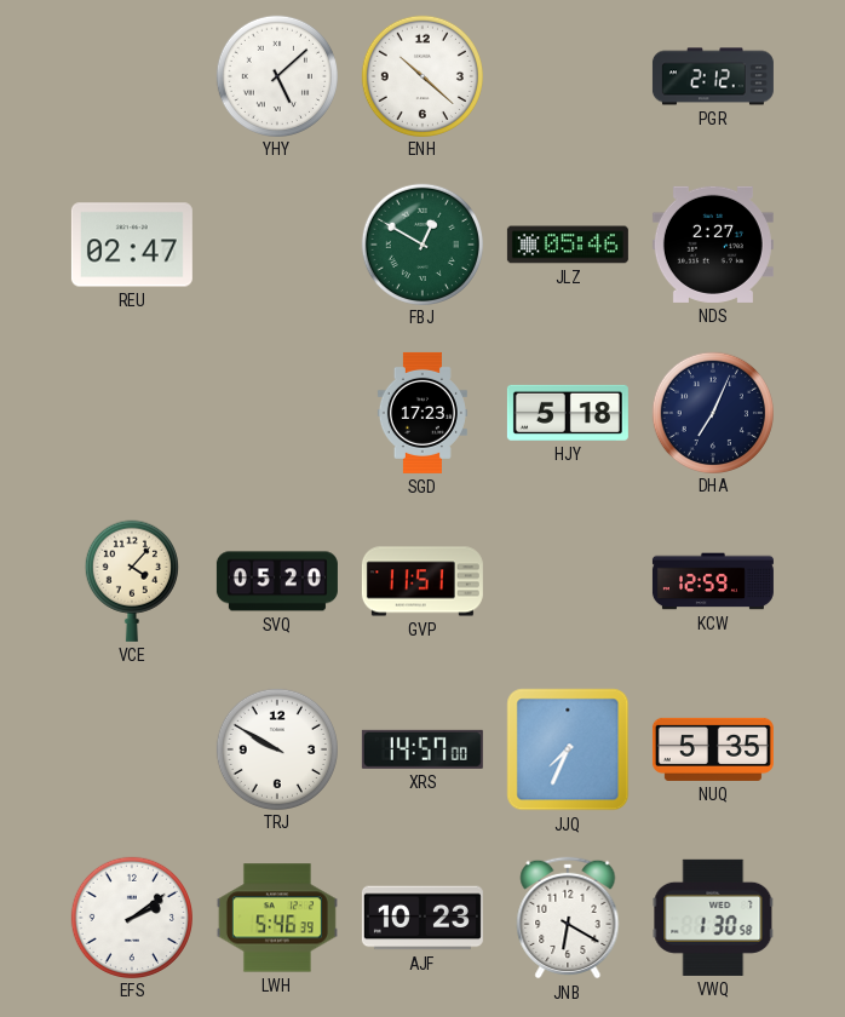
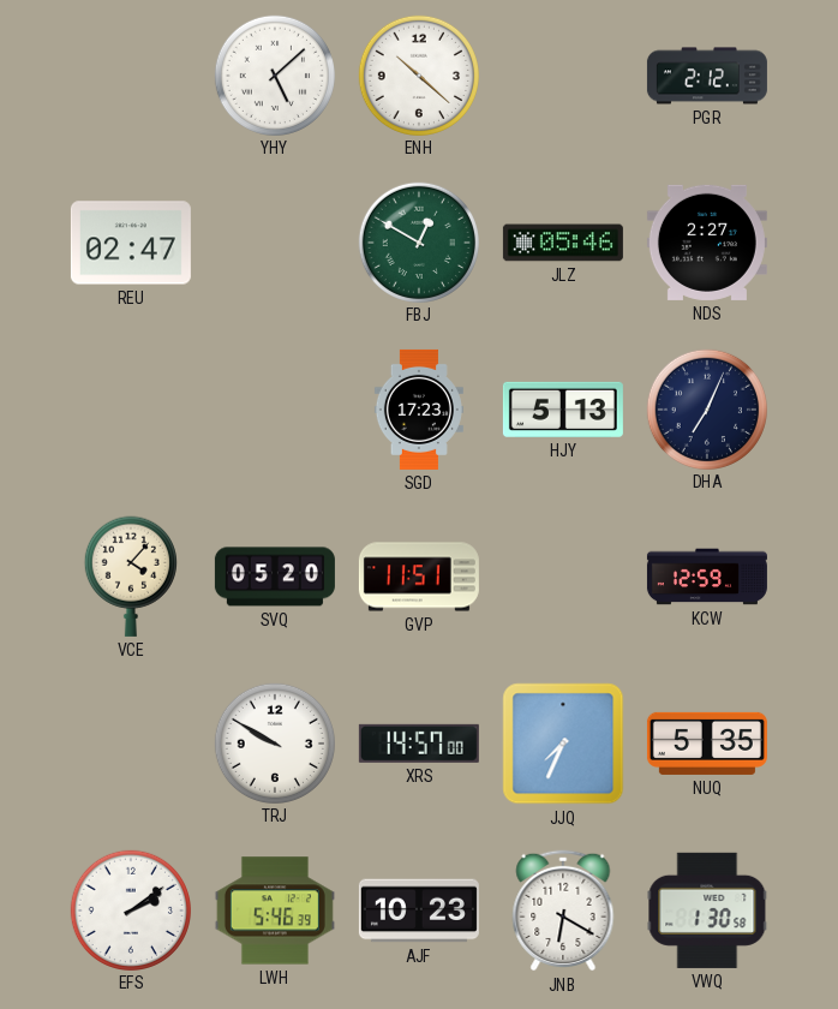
HJY: 5:18 -> 5:13 (563, 410)
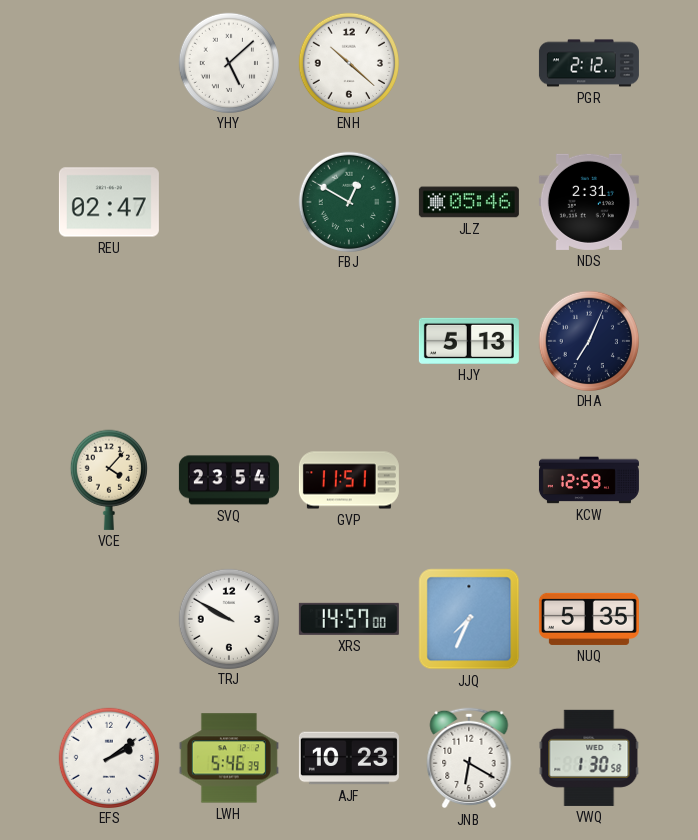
NDS: 2:27 -> 2:31 (589, 202)
SGD: 17:23 -> none (419, 410)
SVQ: 05:20 -> 23:54 (229, 480)
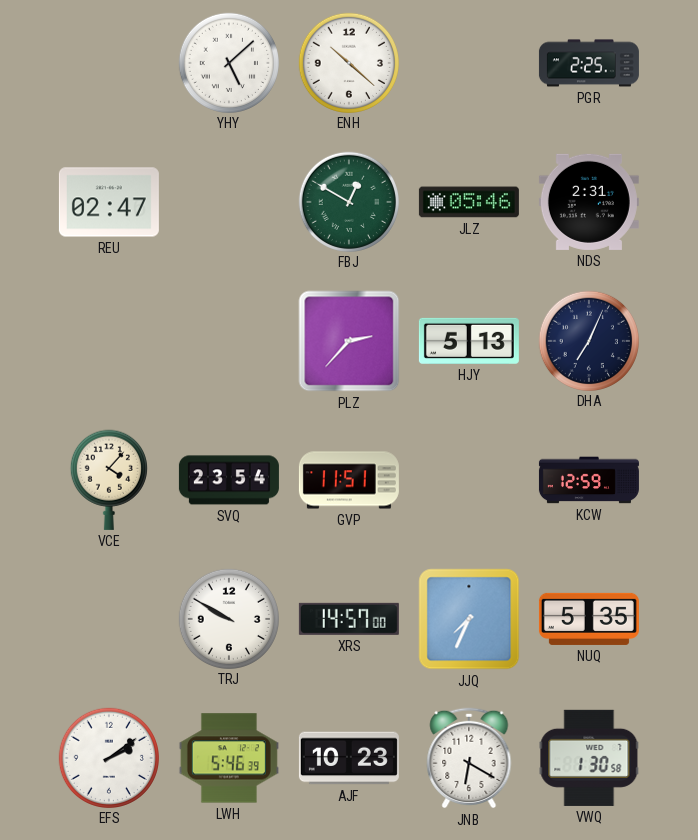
PGR: 2:12 -> 2:25 (589, 63)
PLZ: none -> 2:37 (349, 341)
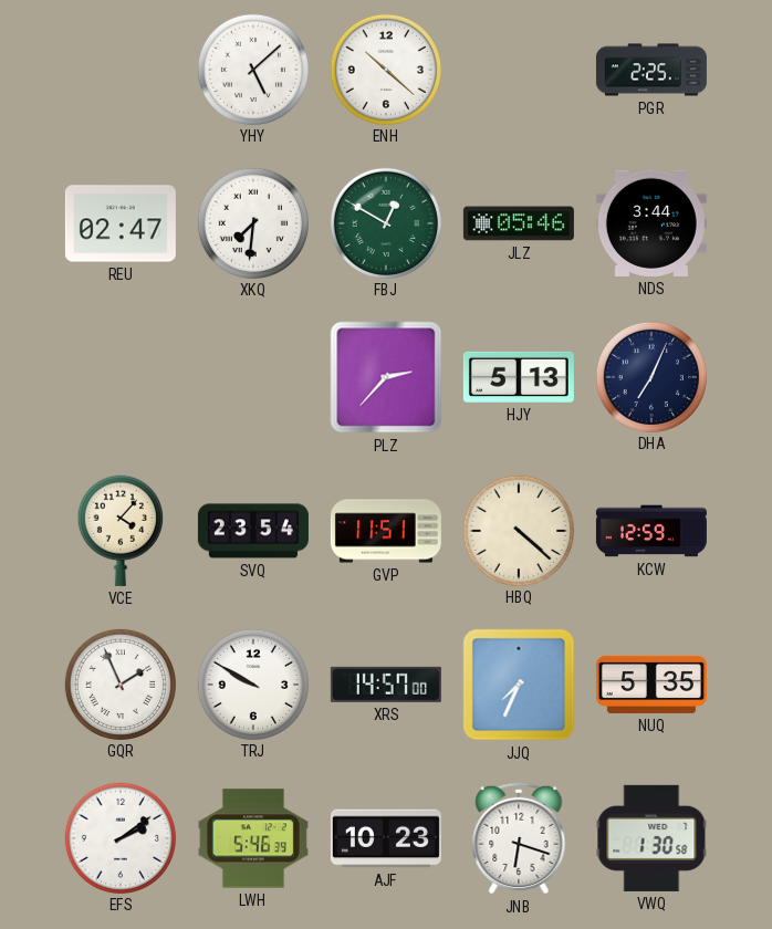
XKQ: none -> 7:31 (252, 222)
NDS: 2:31 -> 3:44 (651, 223)
HBQ: none -> 4:22 (518, 530)
GQR: none -> 1:56 (119, 683)
JNB: 6:20 -> 6:18 (519, 838)
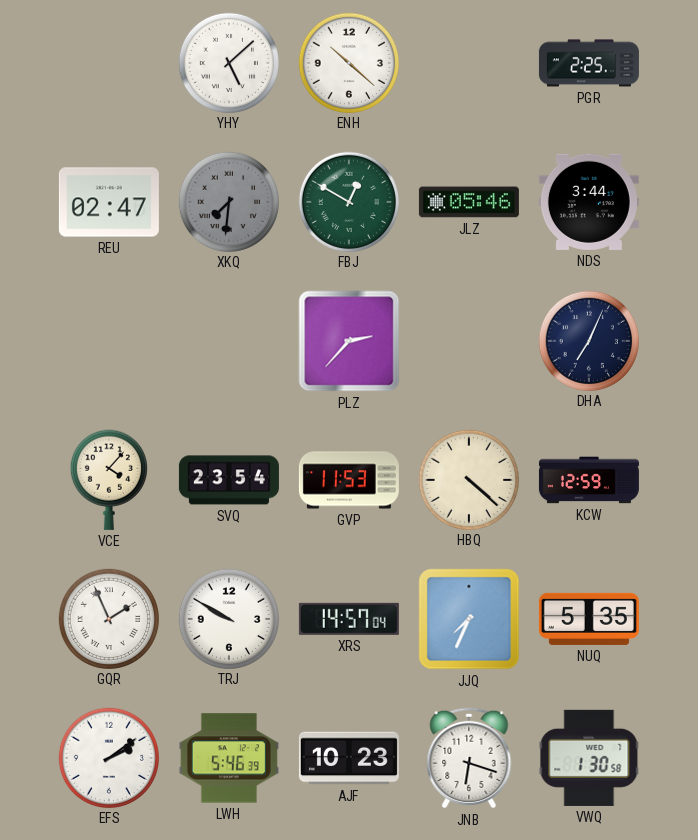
XKQ dial: white -> grey (228, 201)
HJY: 5:13 -> none (519, 377)
GVP: 11:51 -> 11:53 (349, 480)
XRS: 14:57:00 -> 14:57:04 (349, 619)
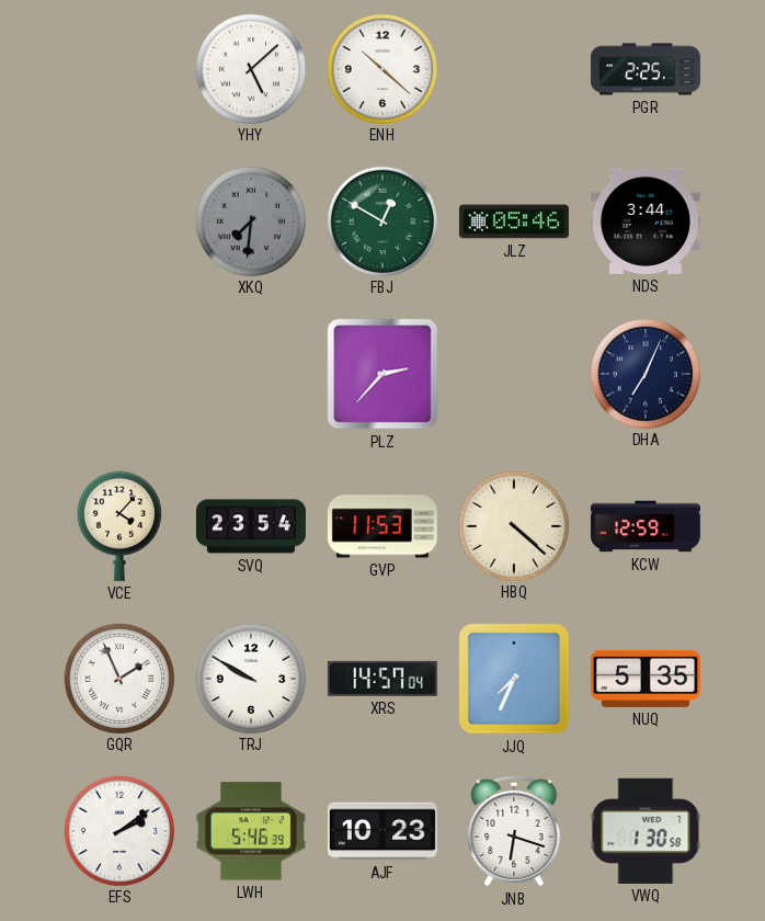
REU: 02:47 -> none (109, 202)
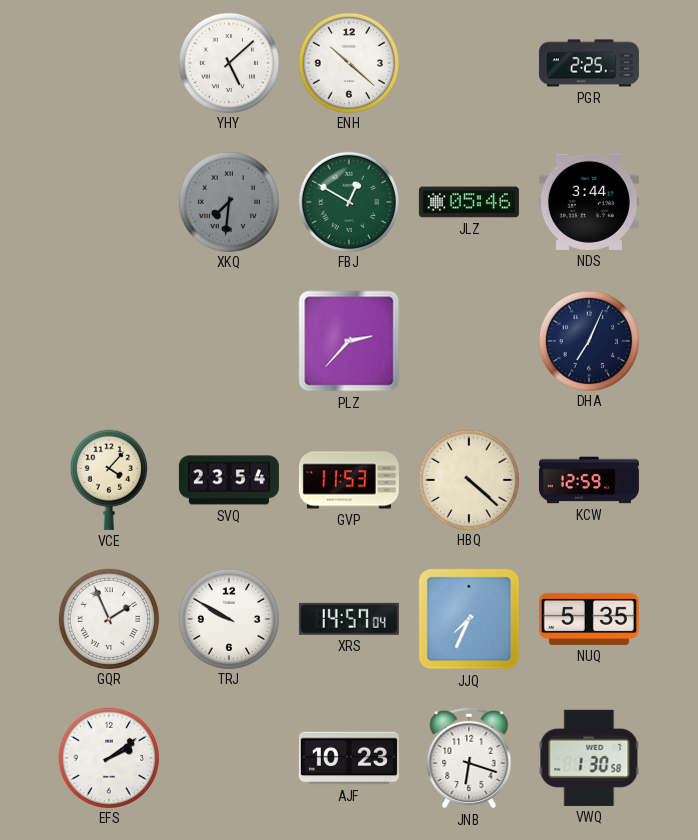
LWH: 5:46 -> none (251, 831)
